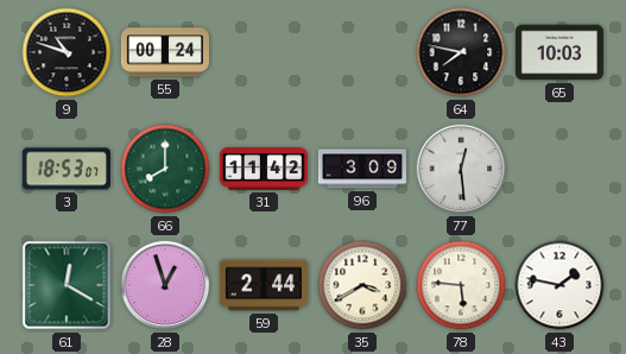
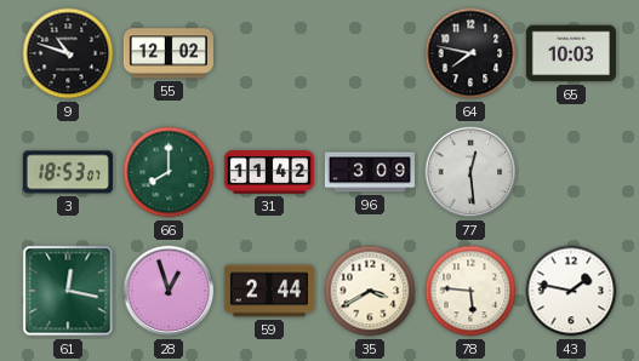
55: 00:24 -> 12:02 (169, 53)
61: 12:20 -> 12:17 (68, 291)
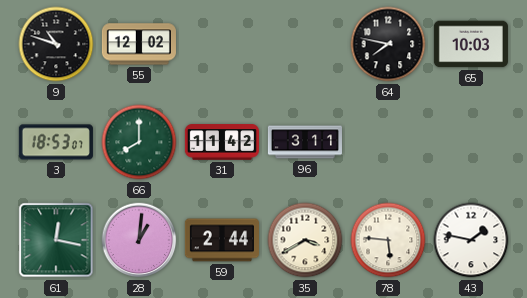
96: 3:09 -> 3:11 (305, 142)
77: 12:29 -> none (470, 172)
28: 12:57 -> 1:01 (139, 240)
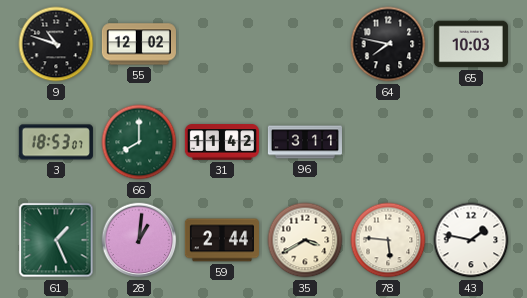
61: 12:17 -> 1:26 (56, 240)
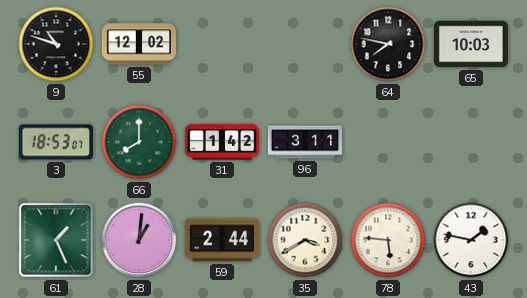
31: 11:42 -> 1:42 (222, 142)
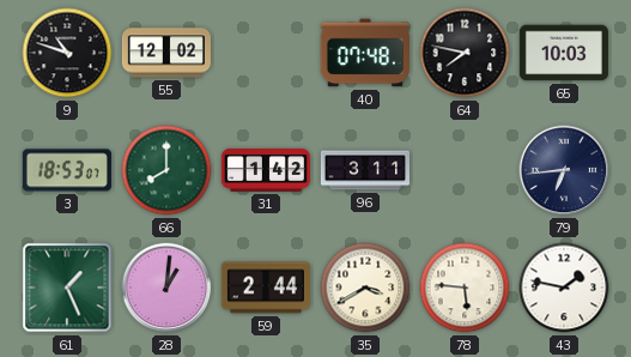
40: none -> 07:48 (365, 53)
79: none -> 6:44 (564, 170)
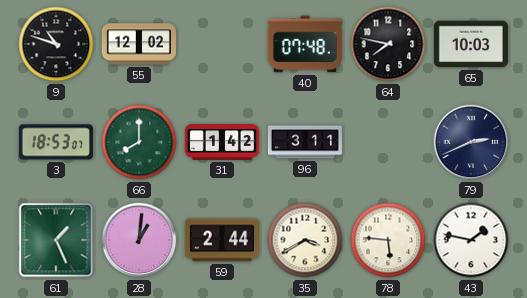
79: 6:44 -> 2:41 (471, 142)
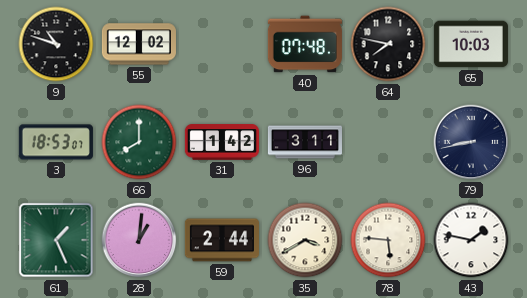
79: 2:41 -> 8:43 (471, 142)
